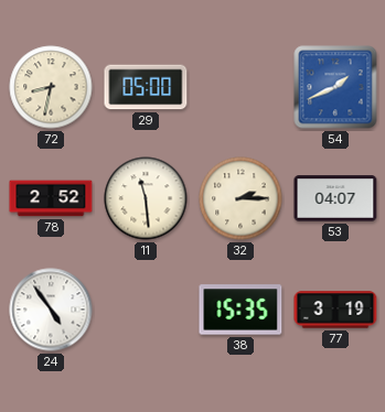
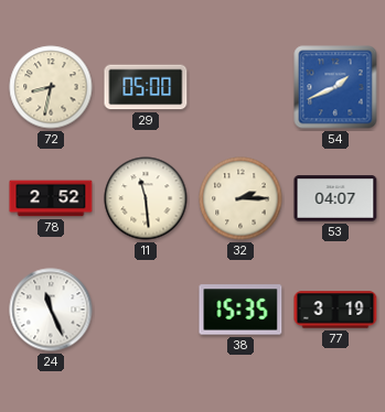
24: 4:54 -> 11:26 (51, 310)
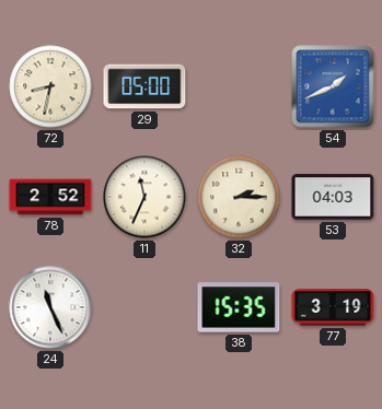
11: 11:29 -> 11:34 (144, 197)
53: 04:07 -> 04:03 (333, 197)
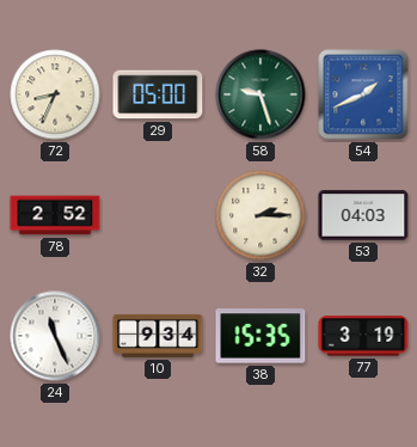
72: 8:32 -> 8:34 (55, 94)
58: none -> 9:27 (260, 94)
11: 11:34 -> none (144, 197)
10: none -> 9:34 (158, 336)
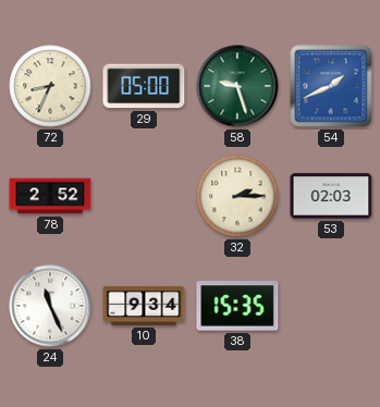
53: 04:03 -> 02:03 (331, 196)
77: 3:19 -> none (363, 336)
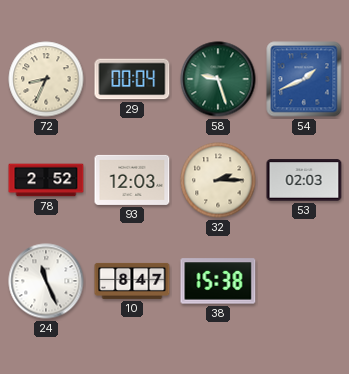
29: 05:00 -> 00:04 (132, 79)
93: none -> 12:03 (132, 180)
10: 9:34 -> 8:47 (132, 281)
38: 15:35 -> 15:38 (218, 281)
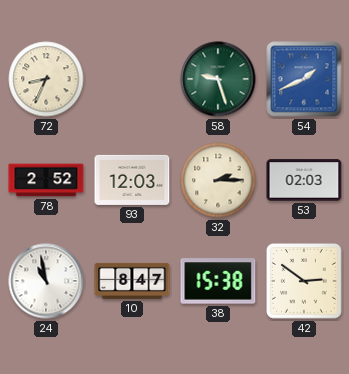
29: 00:04 -> none (132, 79)
24: 11:26 -> 10:58 (46, 281)
42: none -> 2:51 (305, 282)
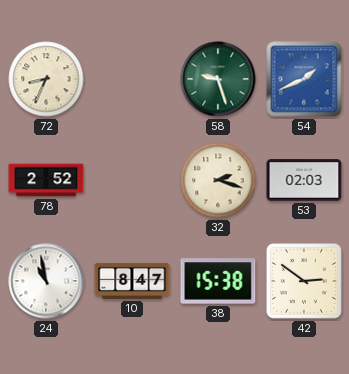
93: 12:03 -> none (132, 180)
32: 2:15 -> 2:18 (218, 180)
